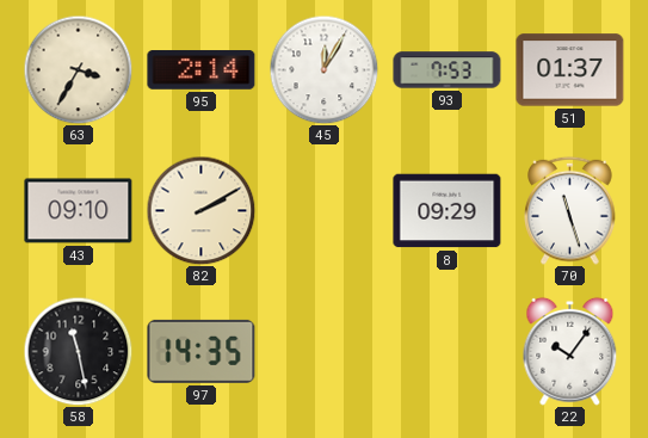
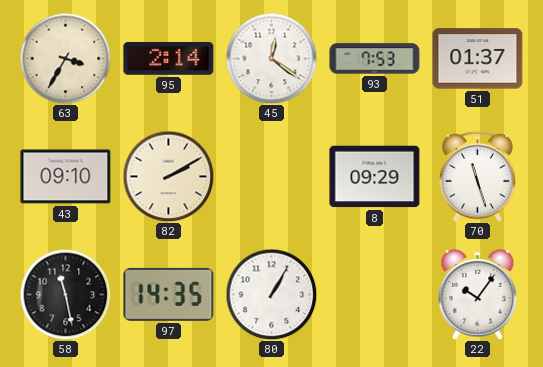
45: 12:05 -> 12:21 (271, 58)
80: none -> 1:05 (271, 294)
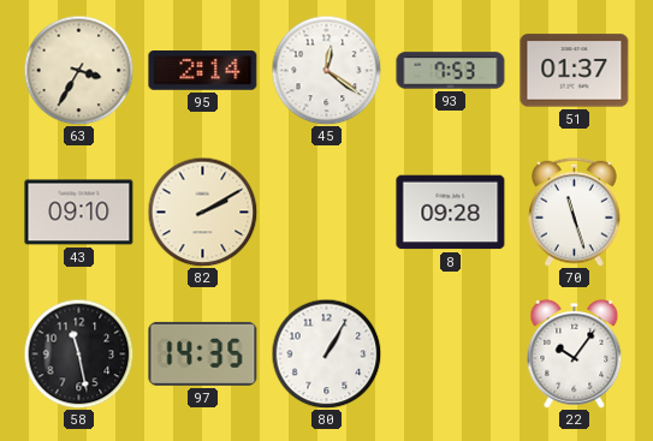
8: 09:29 -> 09:28 (451, 213)
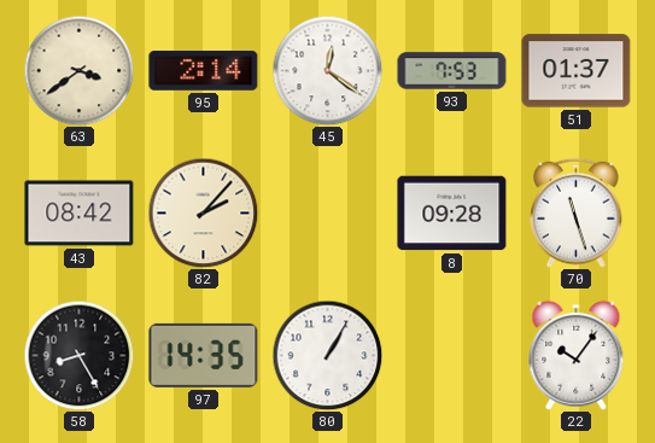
63: 3:35 -> 3:39 (78, 70)
43: 09:10 -> 08:42 (80, 214)
82: 2:10 -> 2:07 (203, 212)
58: 11:28 -> 8:25 (78, 355)
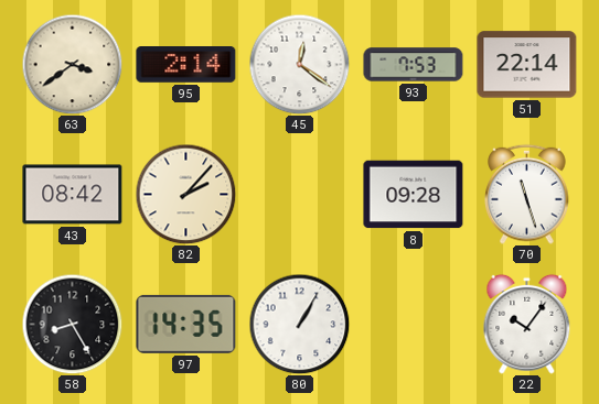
51: 01:37 -> 22:14 (527, 65)
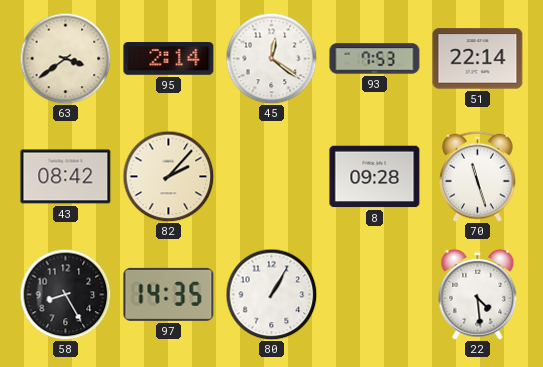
22: 10:06 -> 4:29 (478, 294)
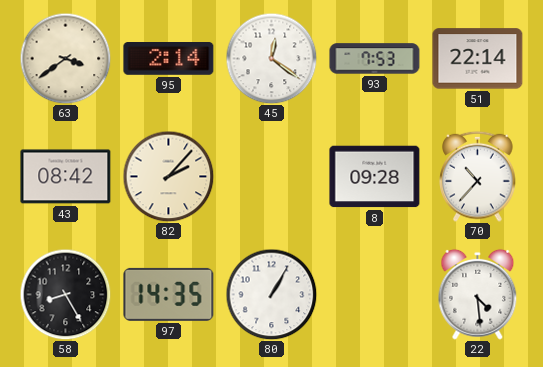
70: 11:27 -> 10:37 (478, 176)
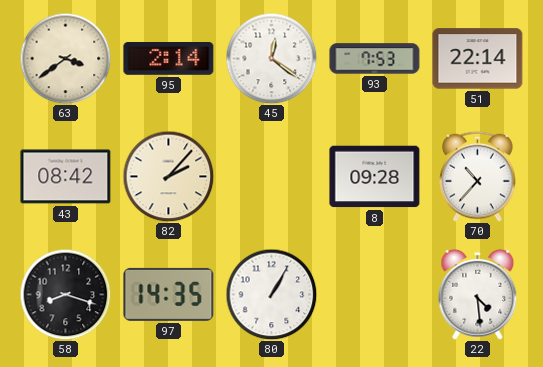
58: 8:25 -> 8:18 (65, 294)
